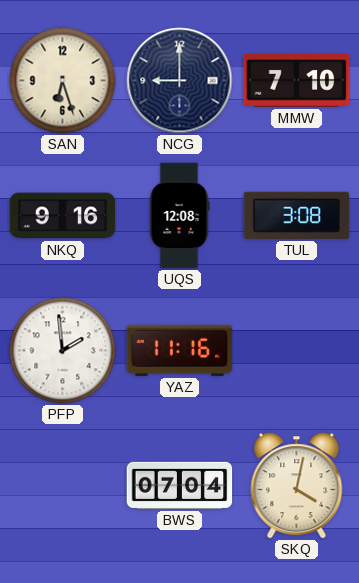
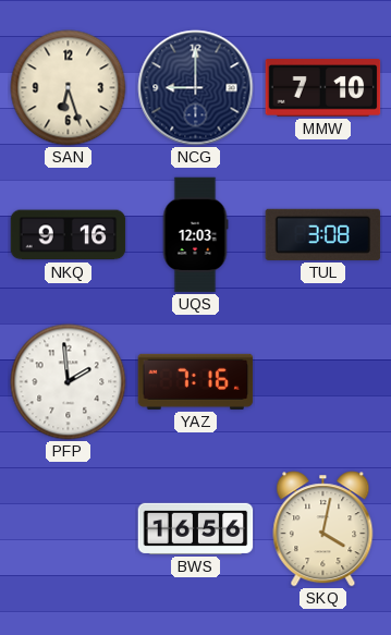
UQS: 12:08 -> 12:03 (195, 235)
YAZ: 11:16 -> 7:16 (196, 381)
BWS: 07:04 -> 16:56 (196, 528)
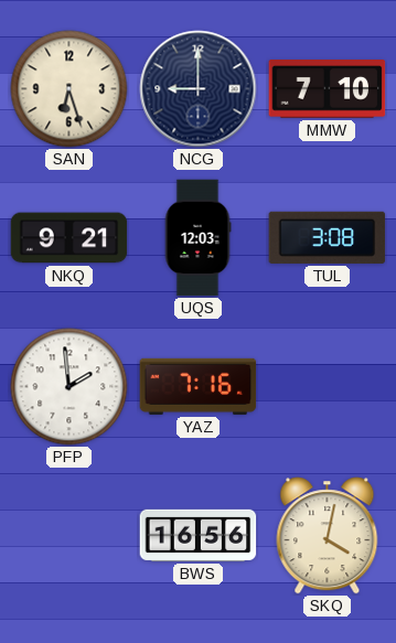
NKQ: 9:16 -> 9:21 (69, 238)
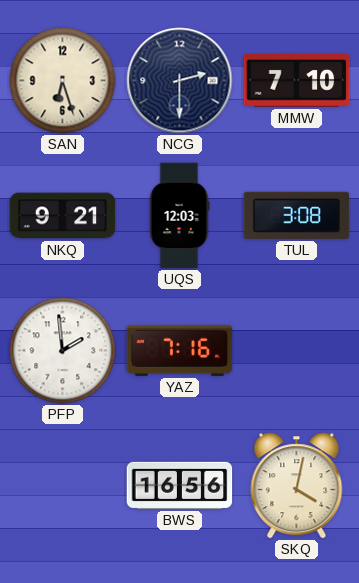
NCG: 9:00 -> 2:30 (180, 81)
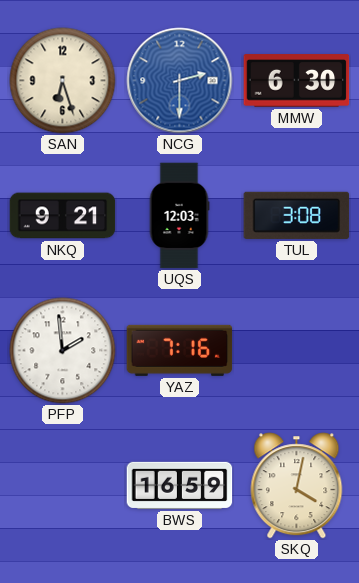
NCG dial: navy -> blue (180, 81)
MMW: 7:10 -> 6:30 (297, 81)
BWS: 16:56 -> 16:59 (180, 485)
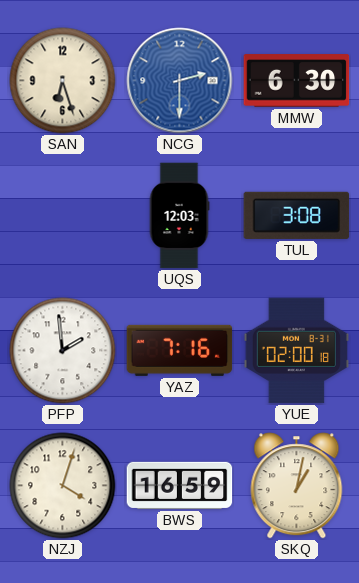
NKQ: 9:21 -> none (63, 216)
YUE: none -> 02:00 (296, 351)
NZJ: none -> 4:03 (63, 486)
SKQ: 4:02 -> 1:02 (297, 486)
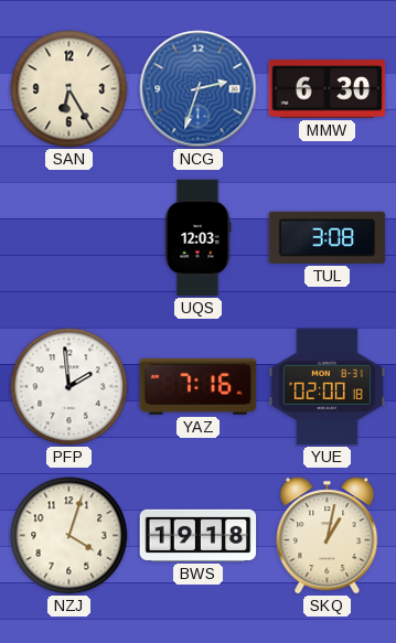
SAN: 6:27 -> 6:25 (69, 89)
NCG: 2:30 -> 2:33 (199, 89)
BWS: 16:59 -> 19:18 (199, 535)
